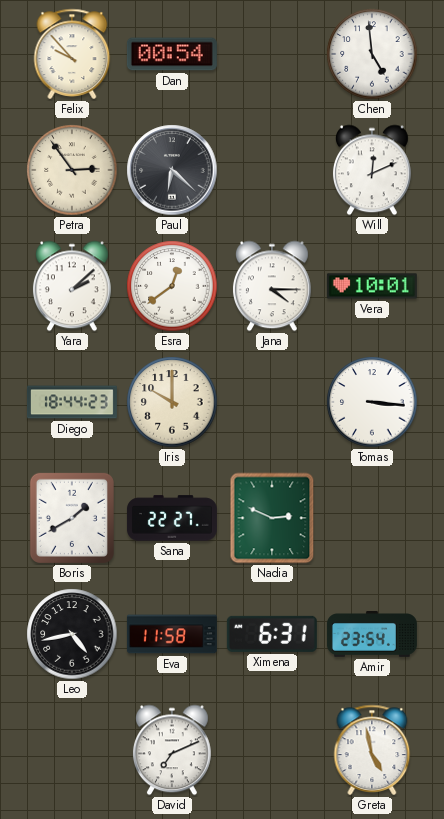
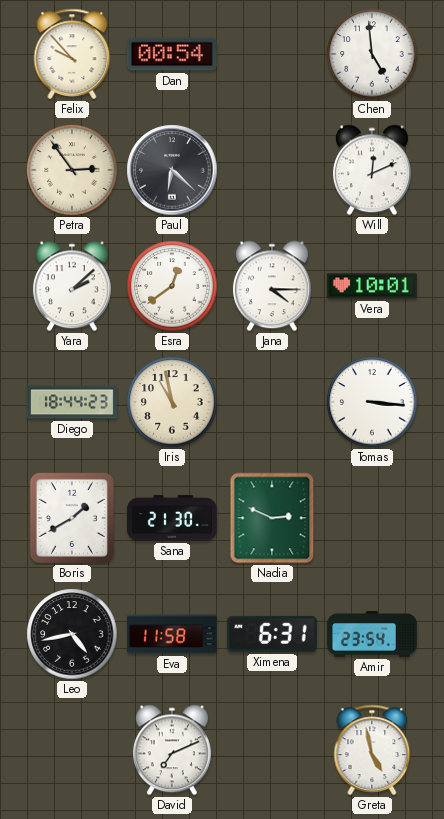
Iris: 10:00 -> 10:58 (172, 402)
Sana: 22:27 -> 21:30 (172, 518)
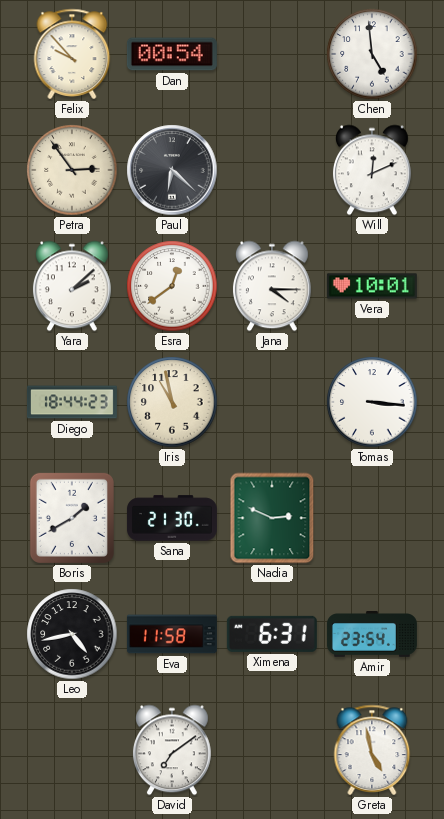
David: 7:11 -> 7:09 (172, 750)
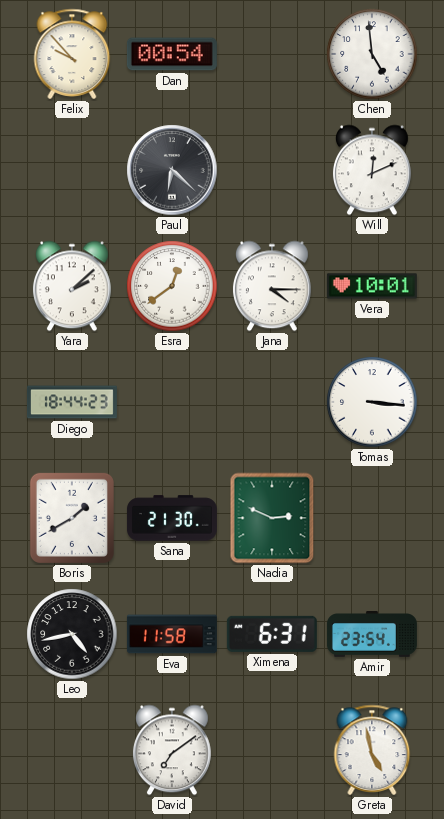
Petra: 2:54 -> none (72, 170)
Iris: 10:58 -> none (172, 402)
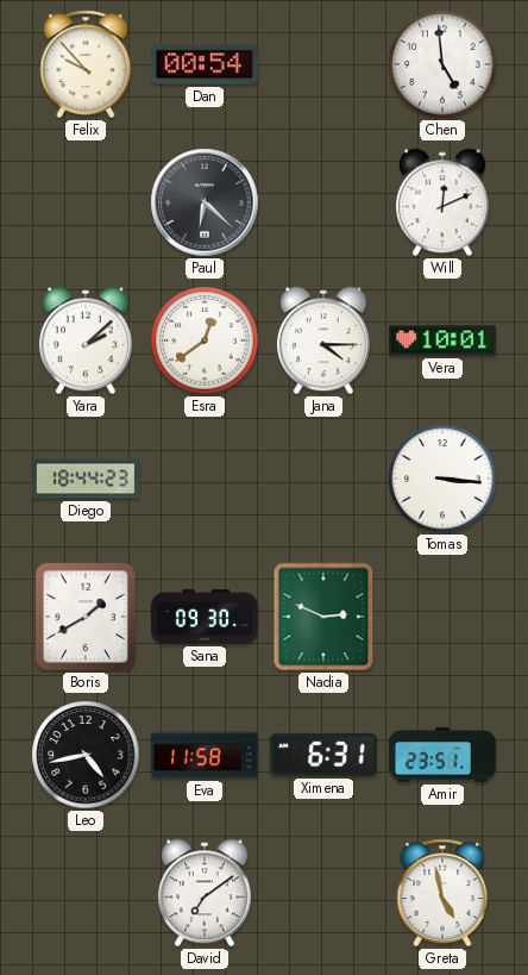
Sana: 21:30 -> 09:30 (205, 617)
Amir: 23:54 -> 23:51 (442, 756)
